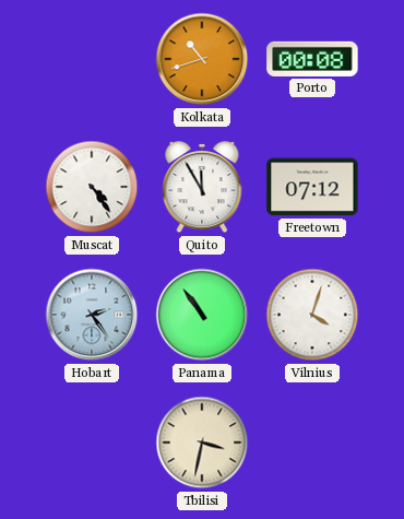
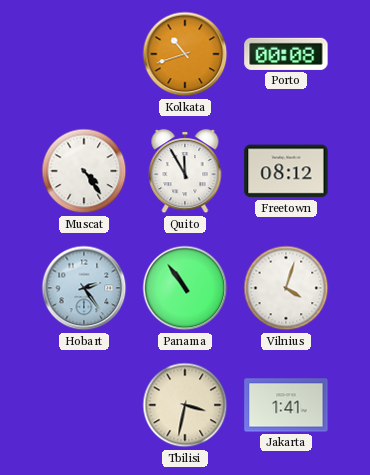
Freetown: 07:12 -> 08:12 (286, 171)
Jakarta: none -> 1:41 (286, 405)
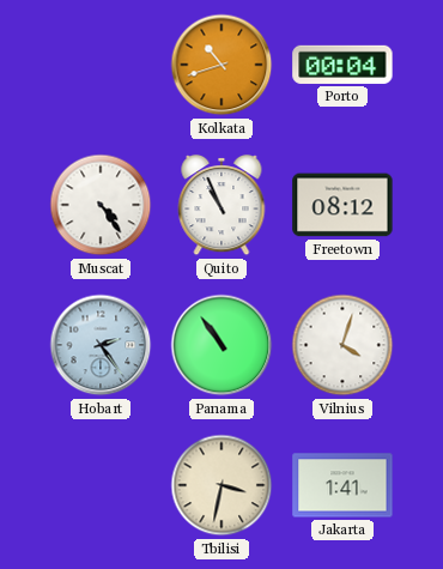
Porto: 00:08 -> 00:04 (342, 65)
Quito: 11:55 -> 10:56 (221, 205)
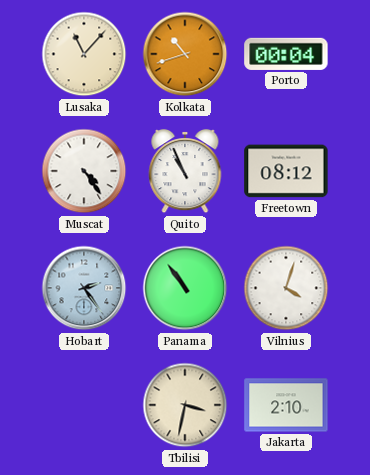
Lusaka: none -> 11:07 (84, 54)
Jakarta: 1:41 -> 2:10 (286, 405)
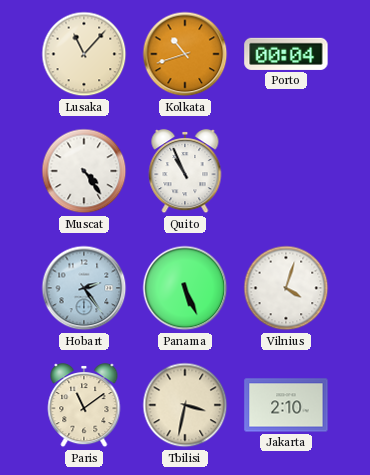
Freetown: 08:12 -> none (286, 171)
Panama: 10:54 -> 5:26 (185, 288)
Paris: none -> 11:09 (84, 405)
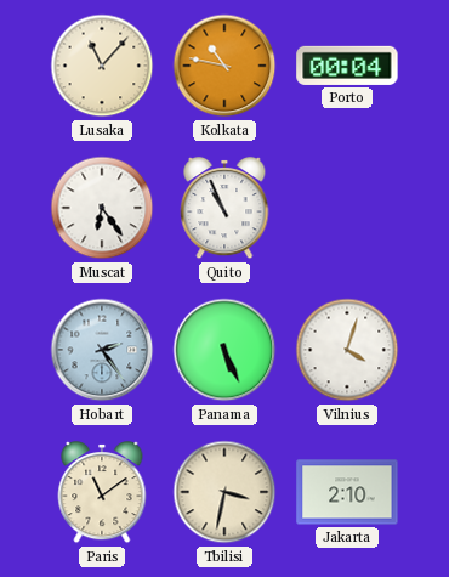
Kolkata: 10:42 -> 10:47 (224, 66)
Muscat: 4:24 -> 6:24 (102, 208)
